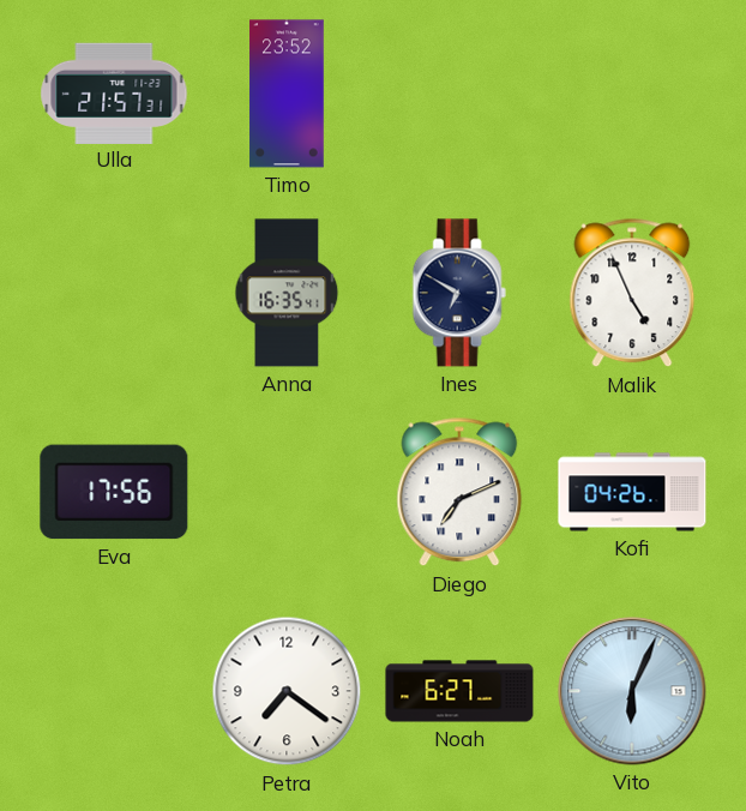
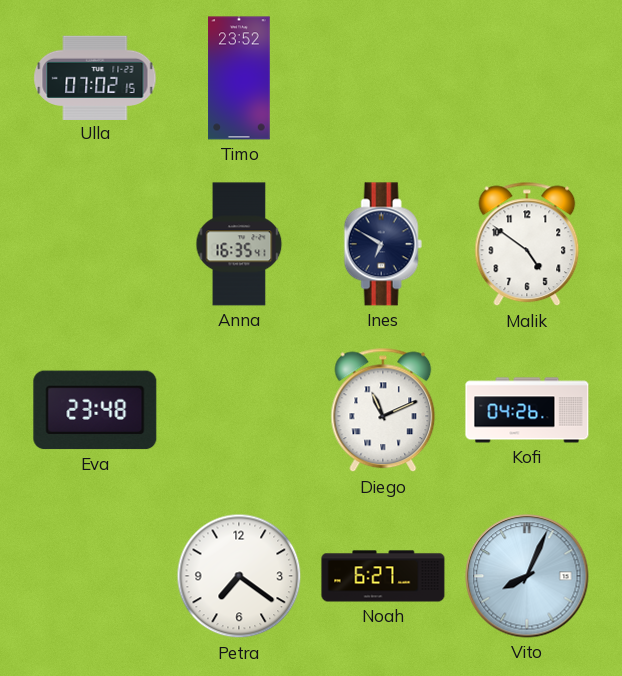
Ulla: 21:57 -> 07:02 (95, 77)
Malik: 4:56 -> 4:51 (527, 244)
Eva: 17:56 -> 23:48 (95, 410)
Diego: 7:11 -> 11:11 (383, 410)
Vito: 6:04 -> 8:04 (527, 576)
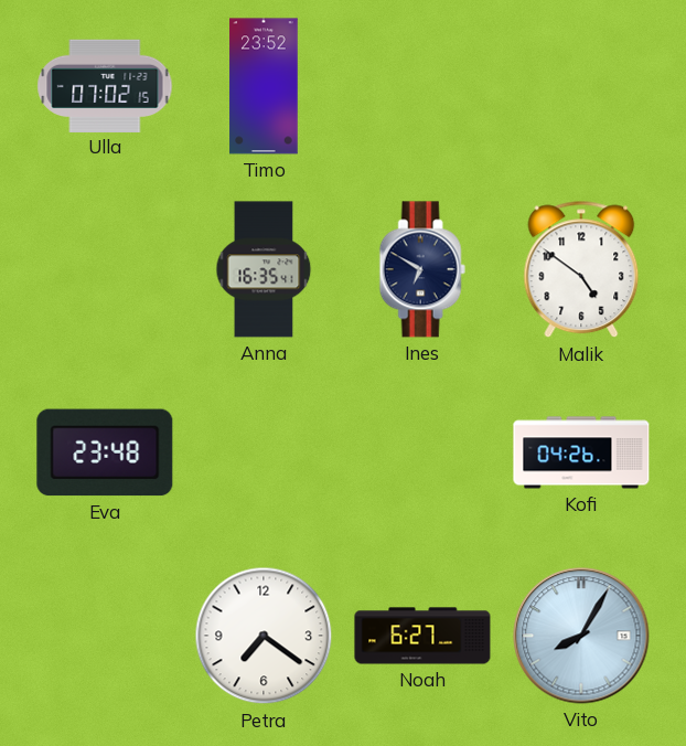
Diego: 11:11 -> none (383, 410)
Vito: 8:04 -> 8:05 (581, 636)
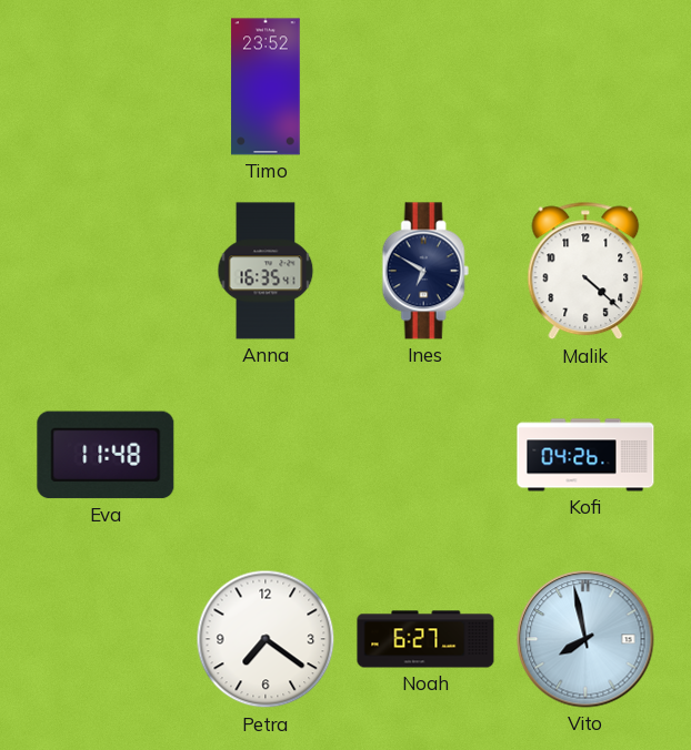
Ulla: 07:02 -> none (105, 85)
Malik: 4:51 -> 4:22 (585, 271)
Eva: 23:48 -> 11:48 (106, 455)
Vito: 8:05 -> 7:58 (585, 639)
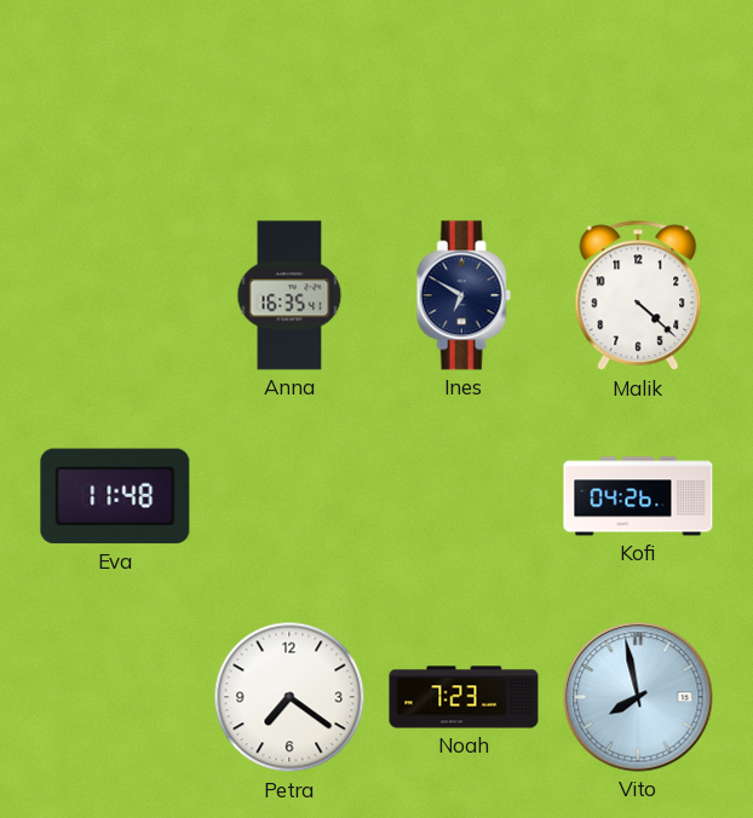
Timo: 23:52 -> none (266, 87)
Noah: 6:27 -> 7:23 (464, 697)
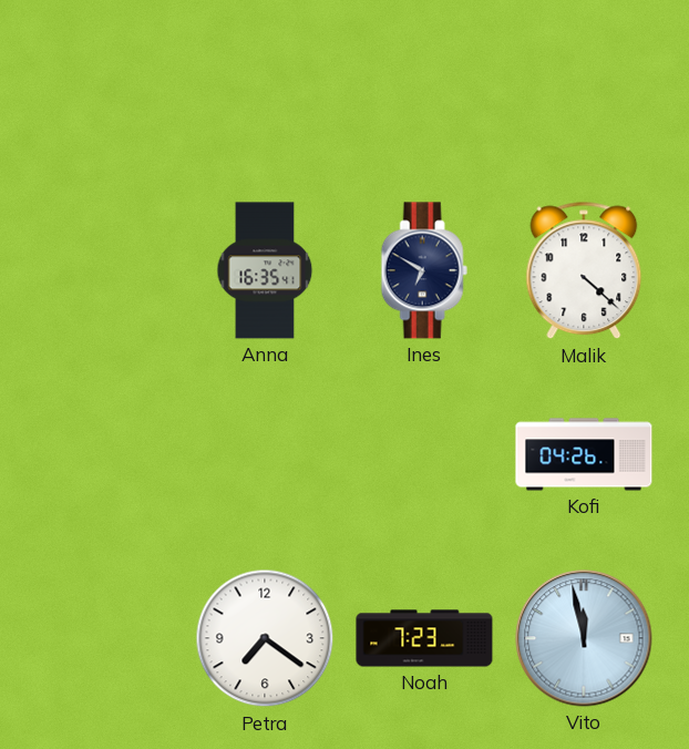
Eva: 11:48 -> none (115, 496)
Vito: 7:58 -> 11:58 (584, 638)
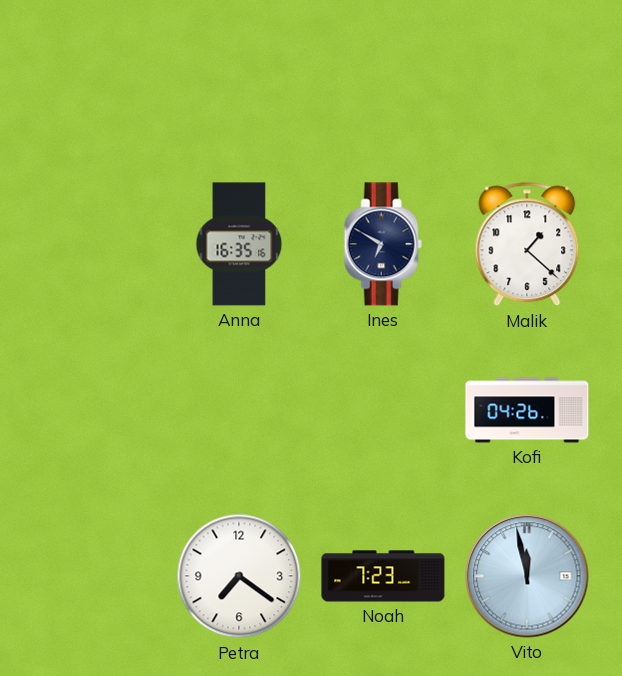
Anna: 16:35:41 -> 16:35:16 (239, 244)
Malik: 4:22 -> 1:22 (527, 244)
